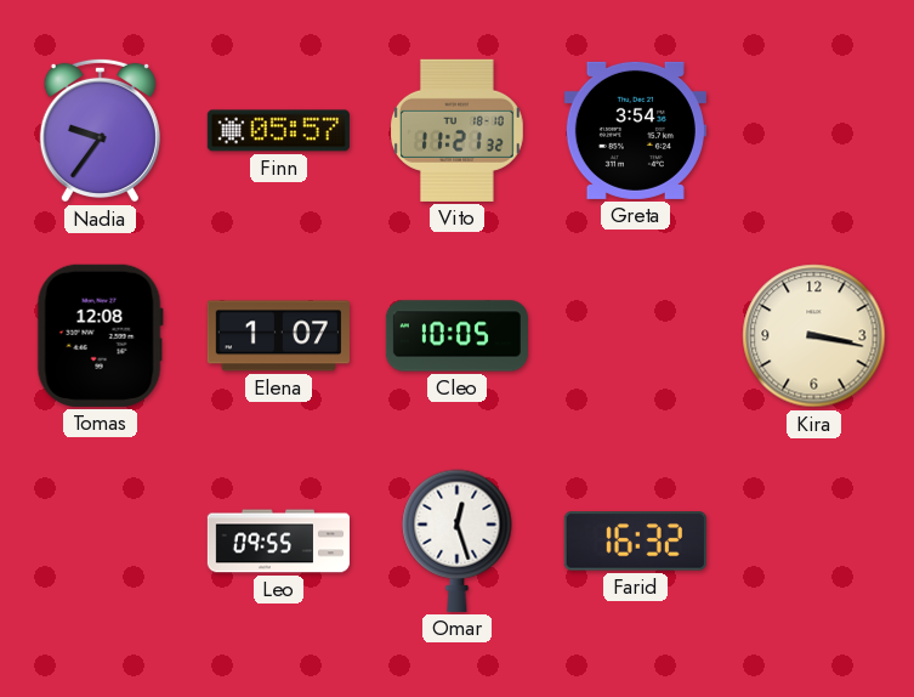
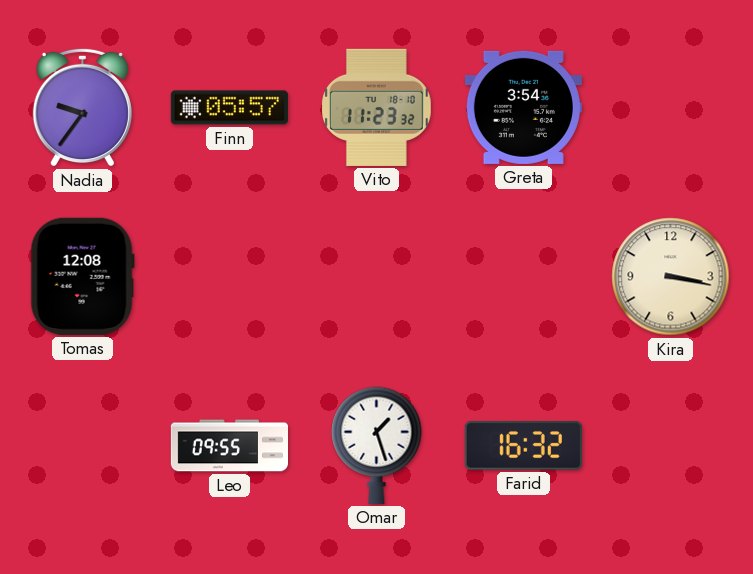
Vito: 11:21 -> 11:23 (377, 107)
Elena: 1:07 -> none (278, 336)
Cleo: 10:05 -> none (456, 336)
Omar: 12:27 -> 1:27 (377, 445)
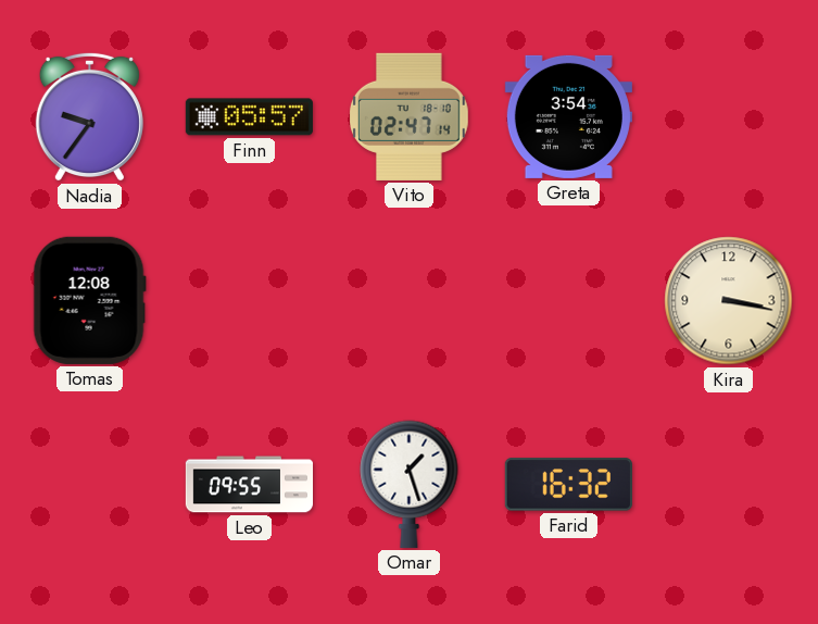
Vito: 11:23 -> 02:47 (410, 116)
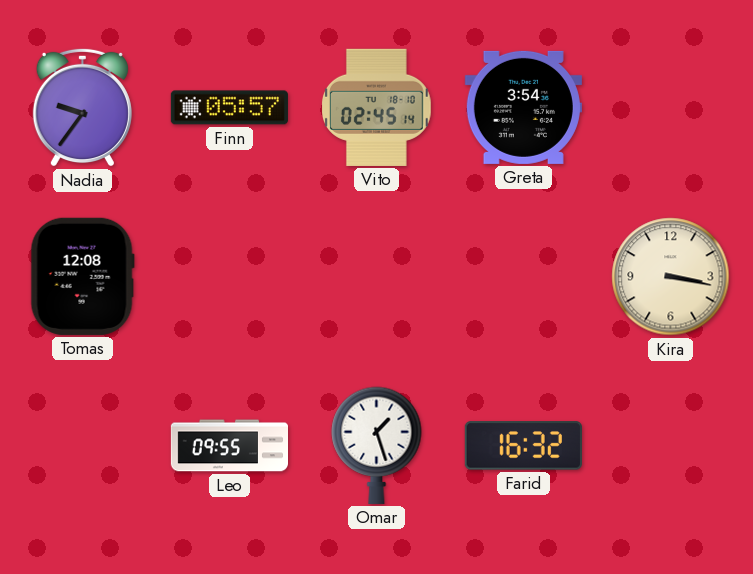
Vito: 02:47 -> 02:45 (377, 107)
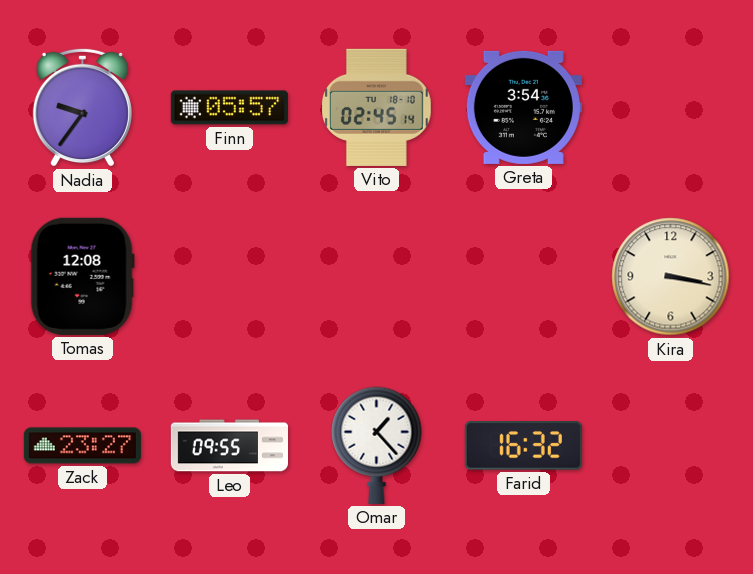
Zack: none -> 23:27 (82, 446)
Omar: 1:27 -> 1:23 (377, 445)
